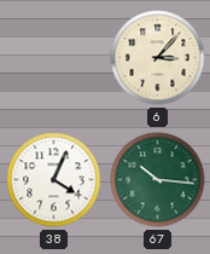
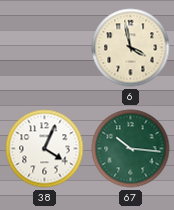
6: 3:07 -> 3:58 (131, 48)
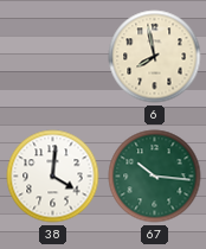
6: 3:58 -> 7:58 (155, 57)
38: 4:04 -> 4:01 (53, 177)
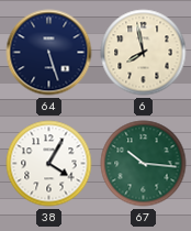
64: none -> 5:27 (49, 53)
38: 4:01 -> 4:05 (49, 164)
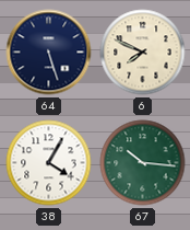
6: 7:58 -> 7:49 (143, 53)
